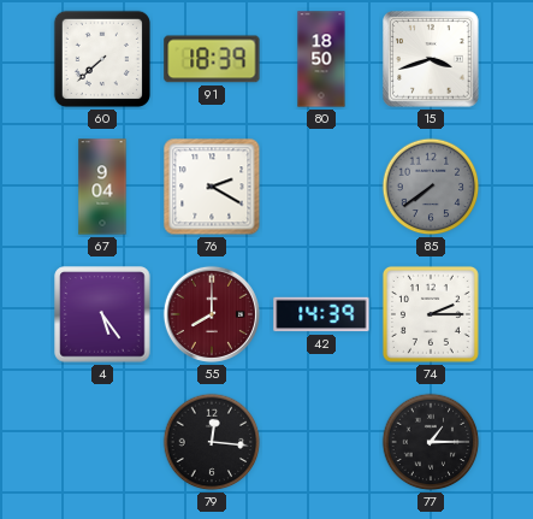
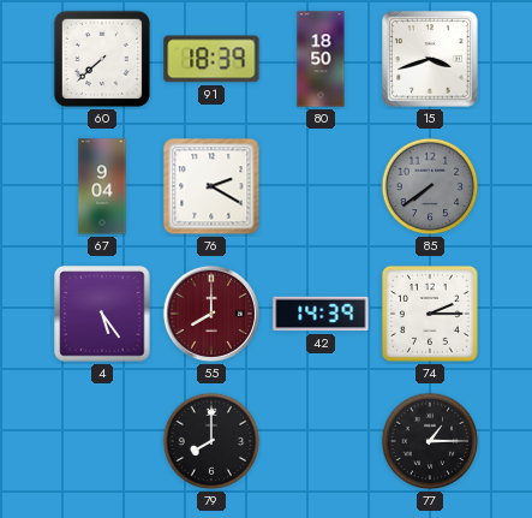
79: 12:16 -> 8:00 (211, 441)
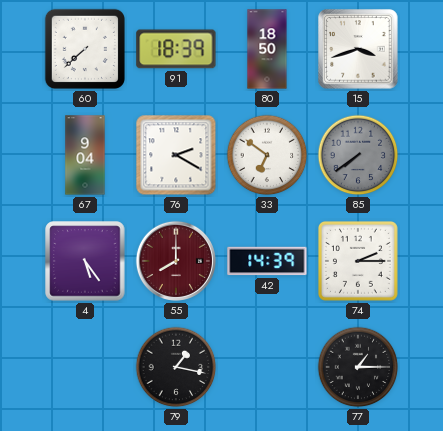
33: none -> 6:51 (267, 155)
79: 8:00 -> 1:17 (176, 367)
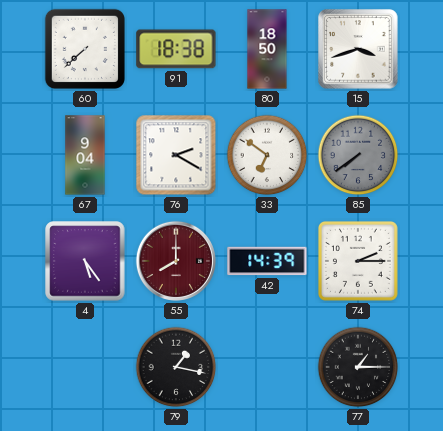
91: 18:39 -> 18:38 (176, 49)
